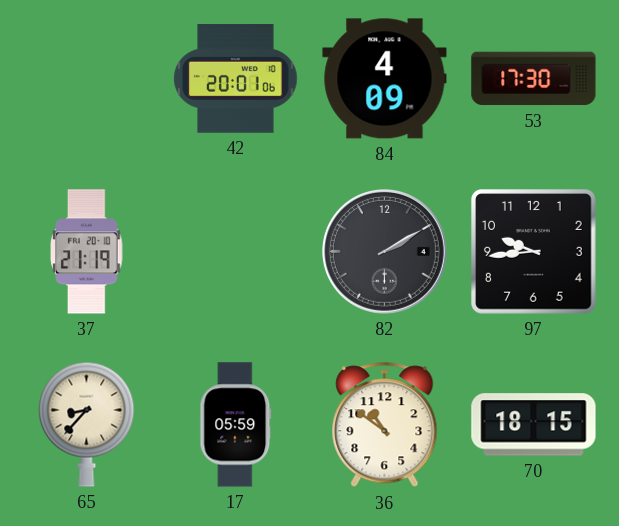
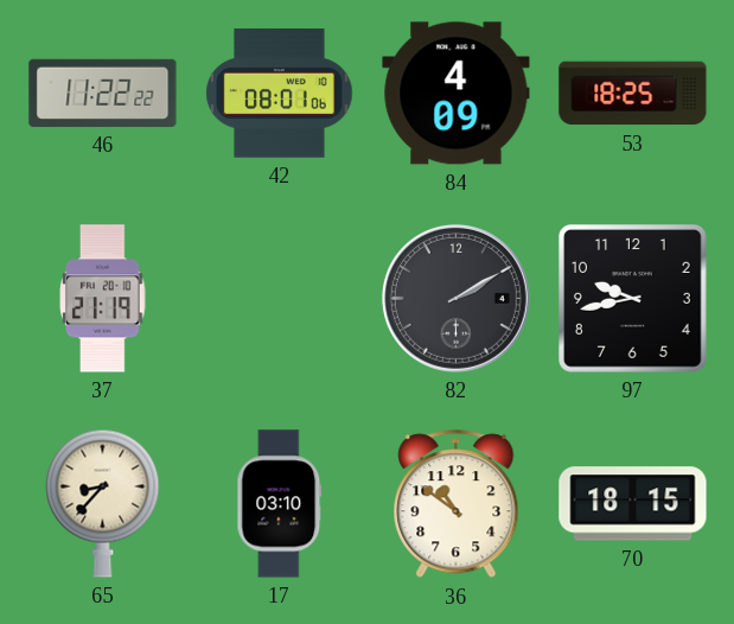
46: none -> 11:22 (103, 93)
42: 20:01 -> 08:01 (280, 94)
53: 17:30 -> 18:25 (633, 94)
97: 9:44 -> 9:43 (633, 299)
17: 05:59 -> 03:10 (280, 504)
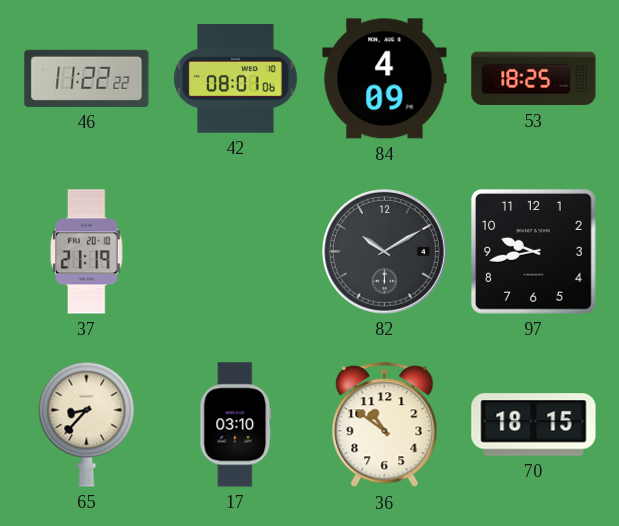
82: 2:10 -> 10:10 (384, 251)
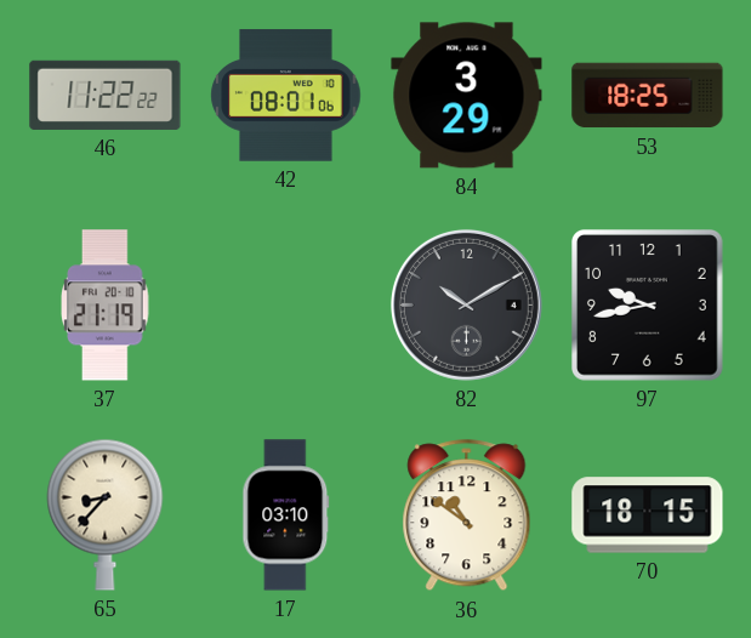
84: 4:09 -> 3:29 (467, 96)
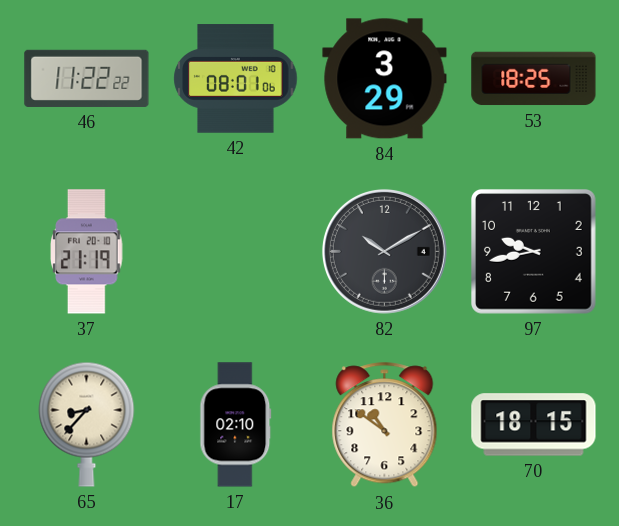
17: 03:10 -> 02:10 (236, 425)
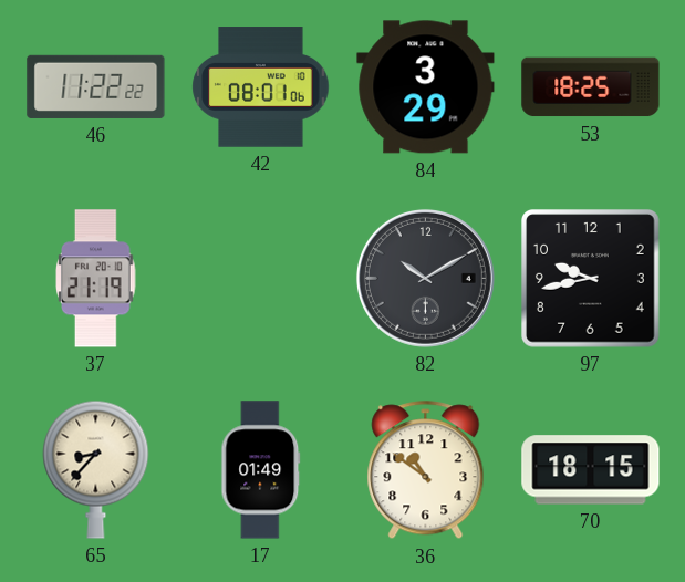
17: 02:10 -> 01:49 (261, 470)
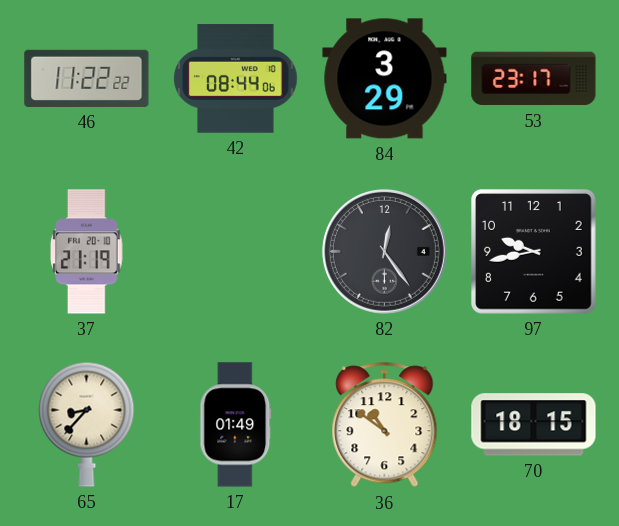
42: 08:01 -> 08:44 (236, 79)
53: 18:25 -> 23:17 (534, 79)
82: 10:10 -> 12:24 (384, 251)
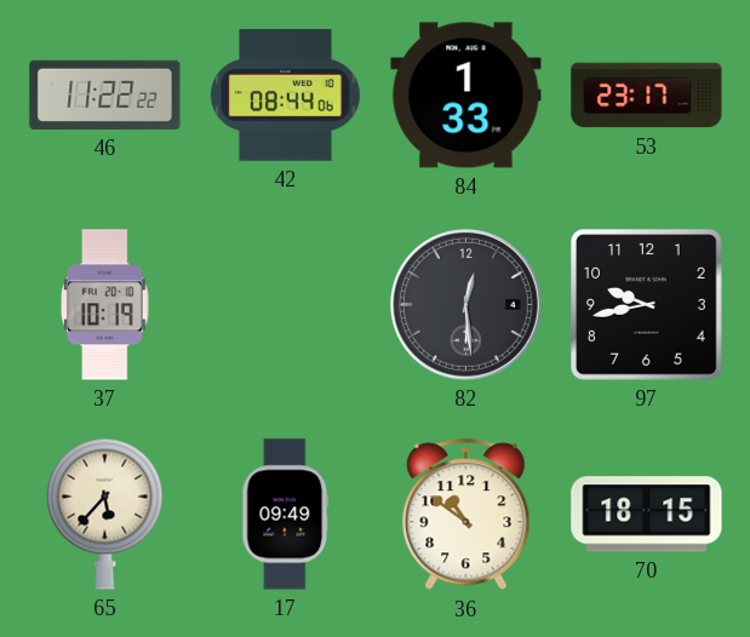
84: 3:29 -> 1:33 (466, 96)
37: 21:19 -> 10:19 (105, 305)
82: 12:24 -> 12:29 (465, 304)
65: 8:37 -> 5:37 (105, 513)
17: 01:49 -> 09:49 (286, 515)
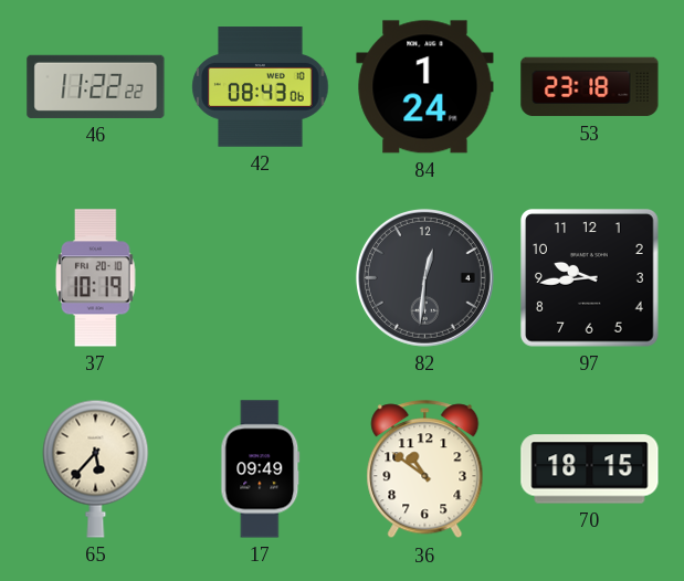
42: 08:44 -> 08:43 (261, 87)
84: 1:33 -> 1:24 (425, 87)
53: 23:17 -> 23:18 (590, 87)
82: 12:29 -> 12:31 (424, 277)
97: 9:43 -> 9:44 (590, 278)
